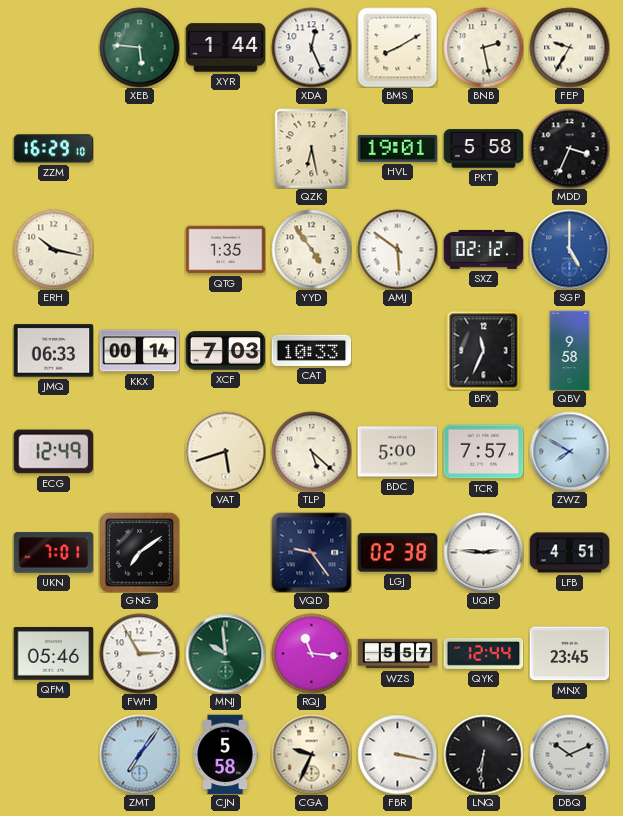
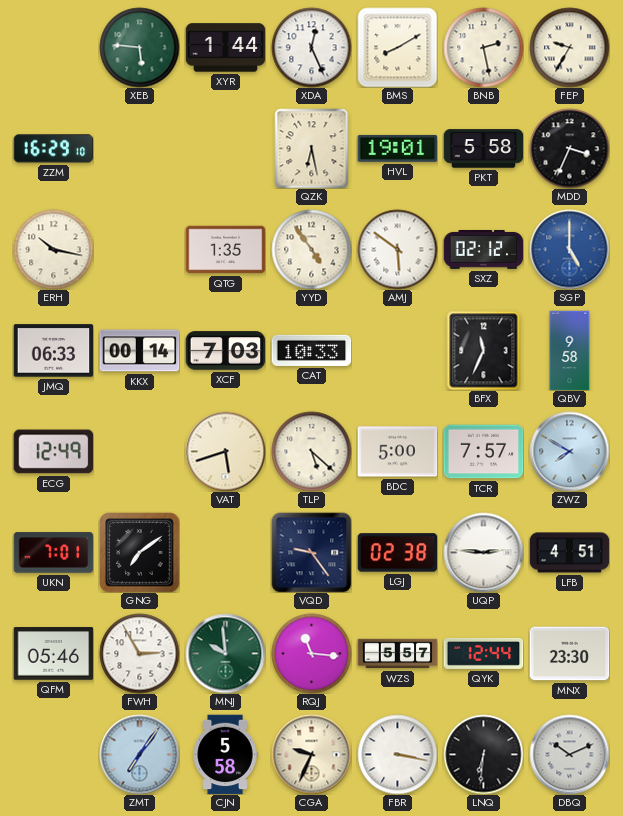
MNX: 23:45 -> 23:30 (569, 654)
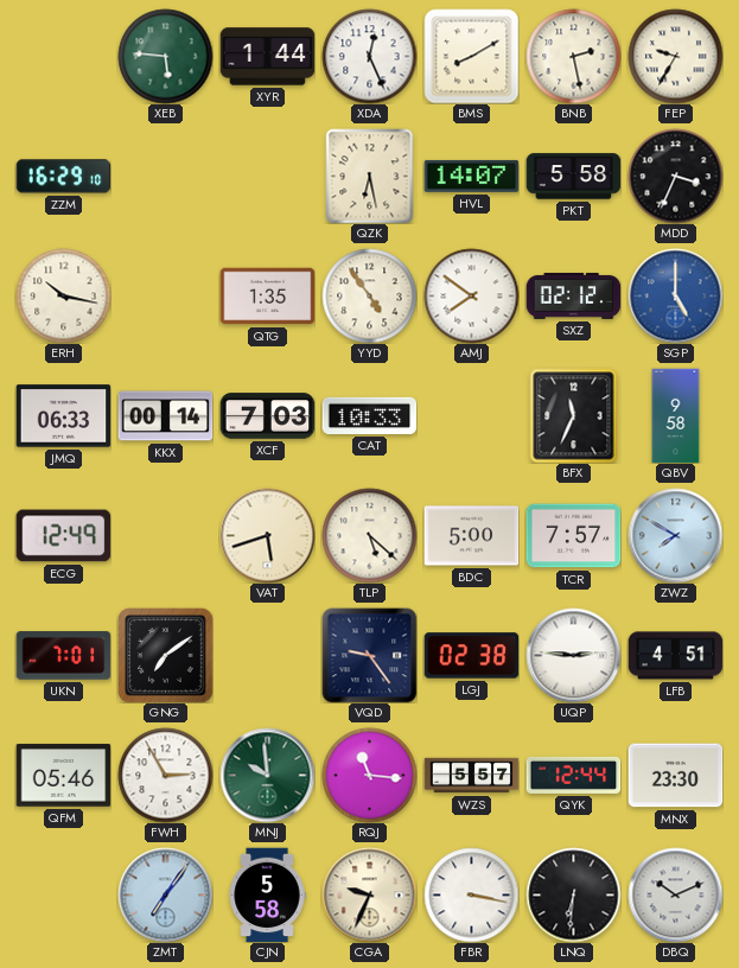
HVL: 19:01 -> 14:07 (471, 176)
AMJ: 5:51 -> 7:51 (471, 295)
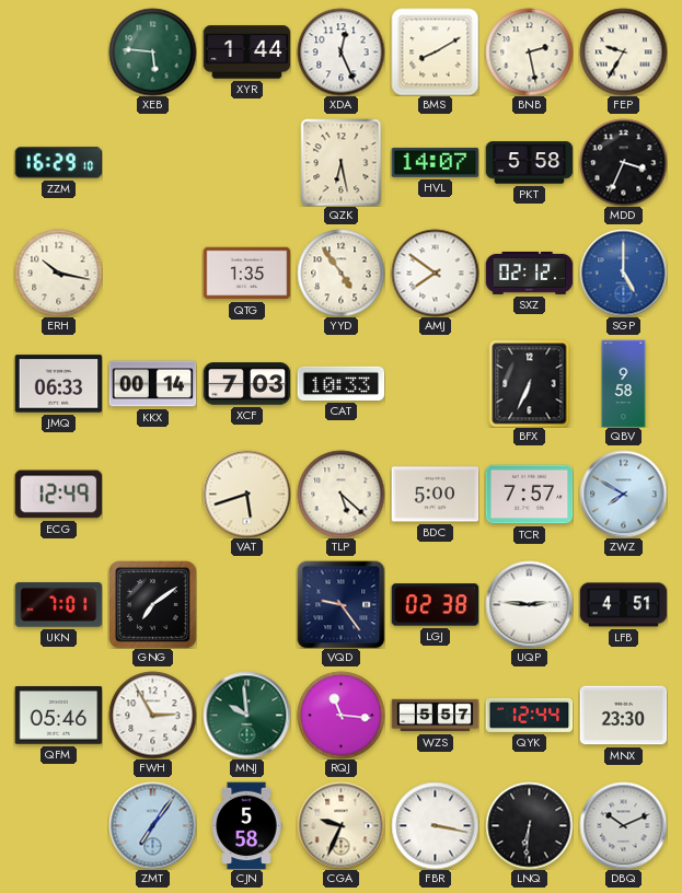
BFX: 11:34 -> 6:34 (530, 383)
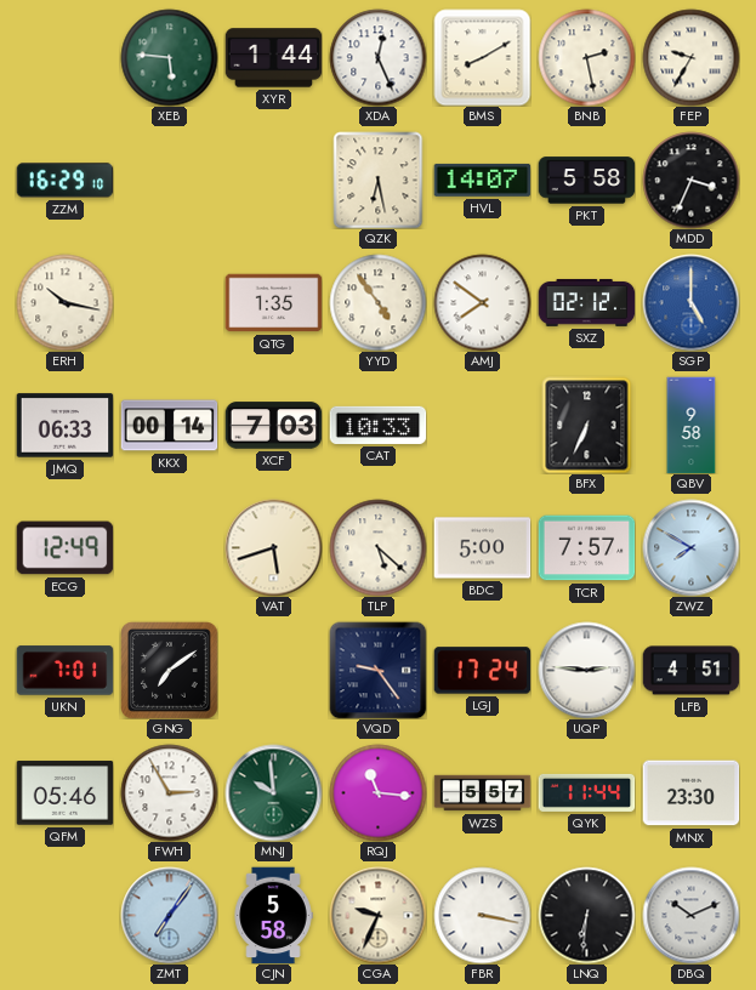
LGJ: 02:38 -> 17:24 (482, 671)
QYK: 12:44 -> 11:44 (586, 792)
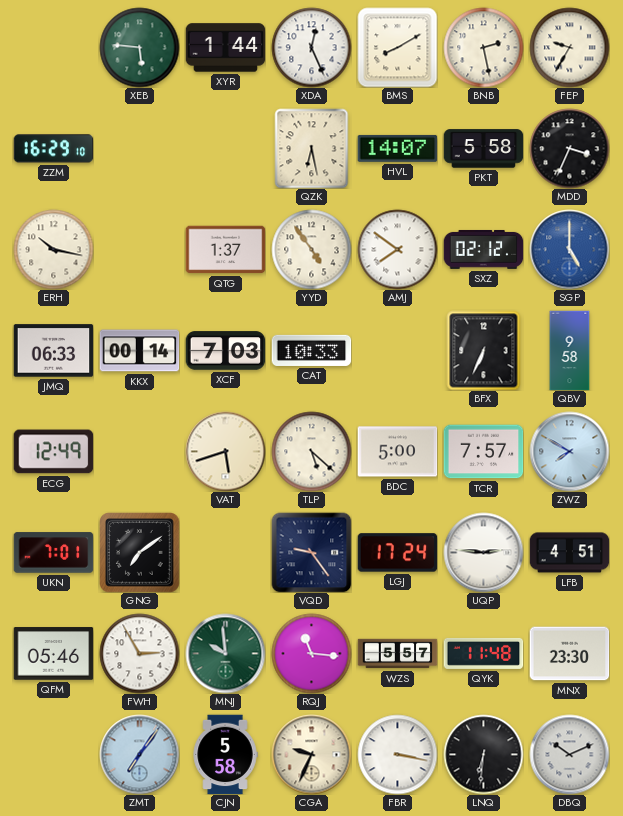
QTG: 1:35 -> 1:37 (225, 250)
QYK: 11:44 -> 11:48 (483, 653)
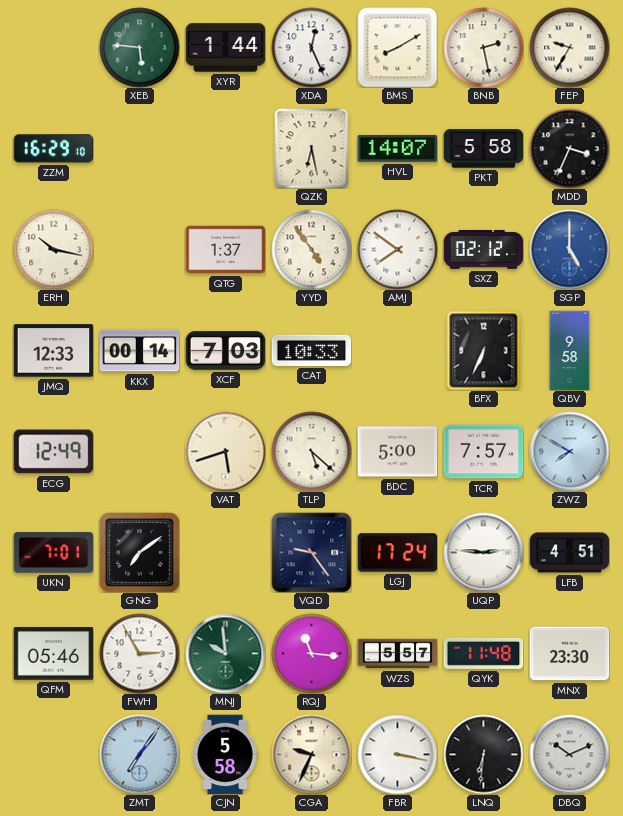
JMQ: 06:33 -> 12:33 (53, 351)
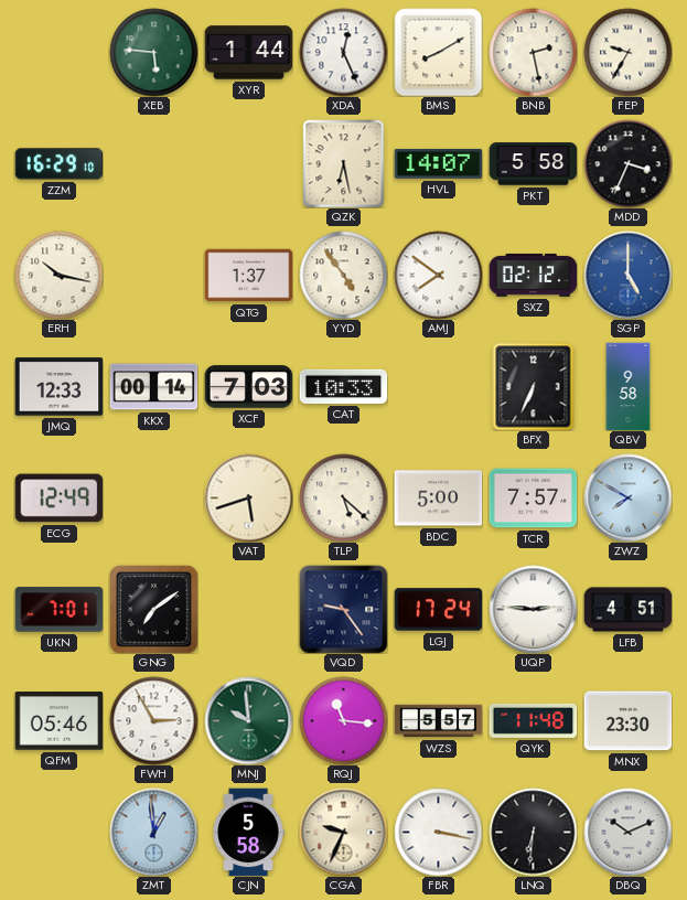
ZMT: 7:06 -> 12:59 (153, 832)
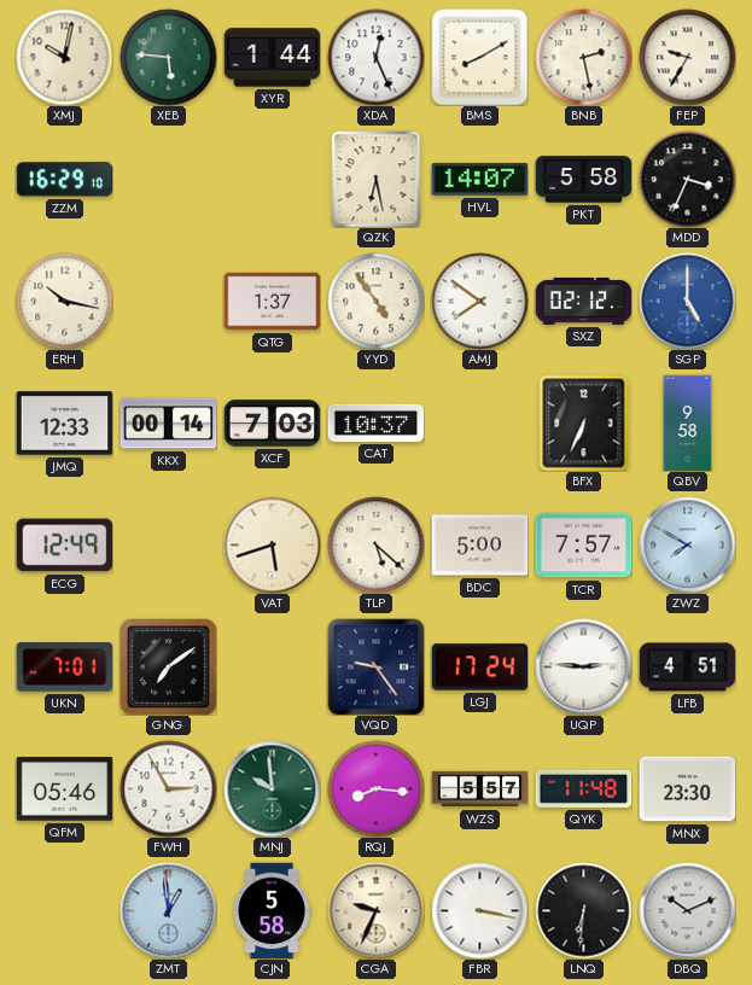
XMJ: none -> 10:02 (64, 57)
CAT: 10:33 -> 10:37 (375, 422)
RQJ: 11:16 -> 8:16 (375, 788)
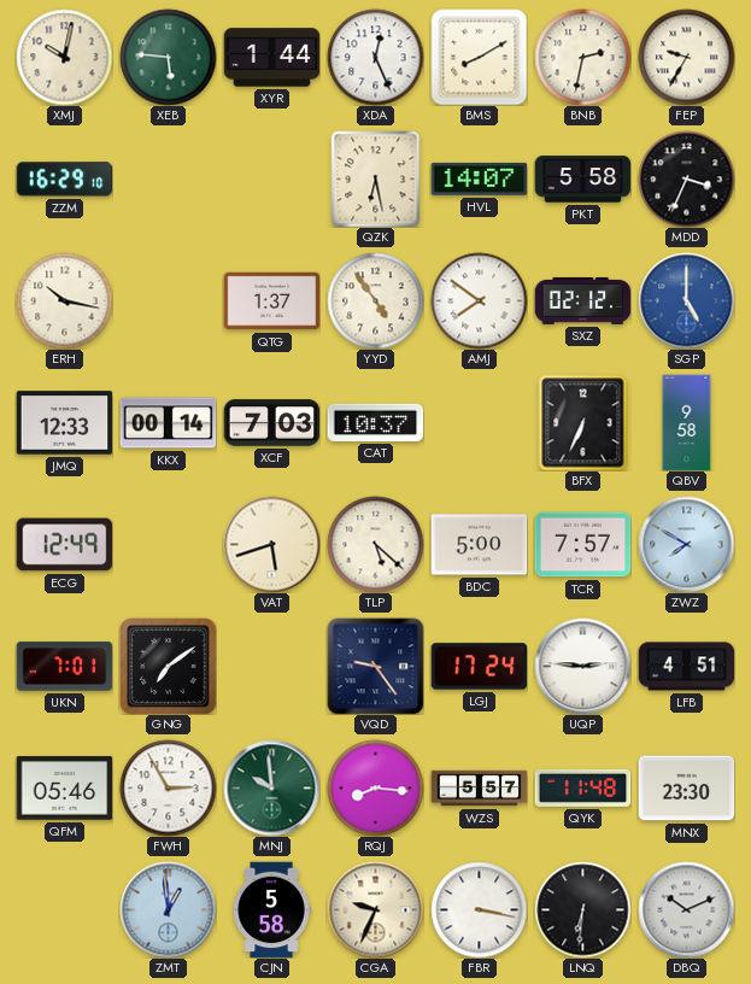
BNB: 2:28 -> 2:32 (582, 57)
